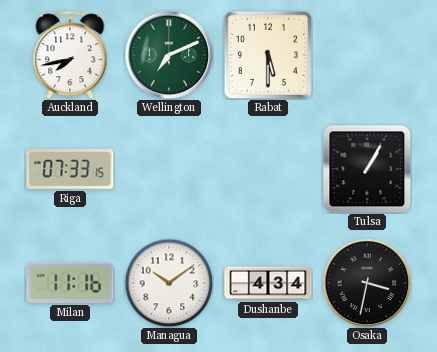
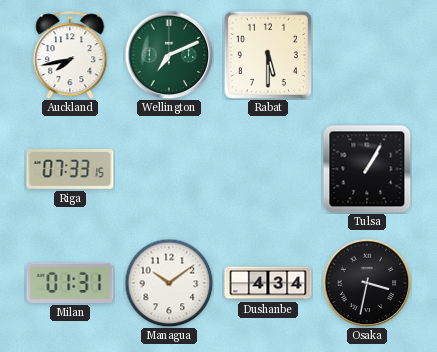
Milan: 11:16 -> 01:31 (70, 283)
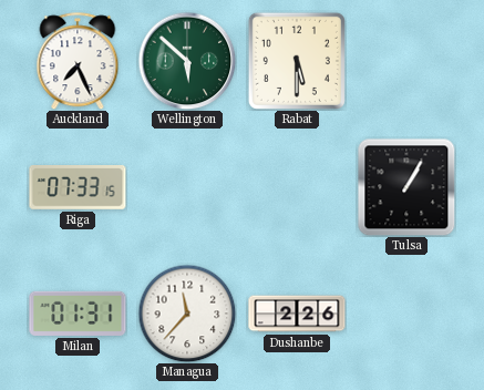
Auckland: 7:43 -> 7:26 (78, 61)
Wellington: 7:11 -> 5:52 (187, 61)
Managua: 10:09 -> 11:37 (187, 314)
Dushanbe: 4:34 -> 2:26 (297, 314)
Osaka: 3:32 -> none (367, 283)
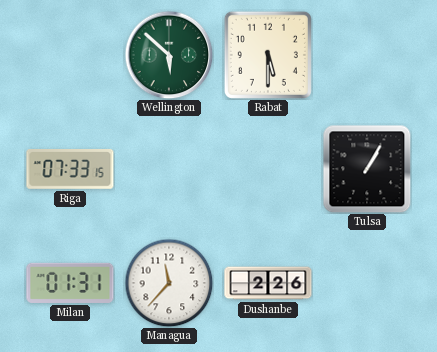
Auckland: 7:26 -> none (78, 61)
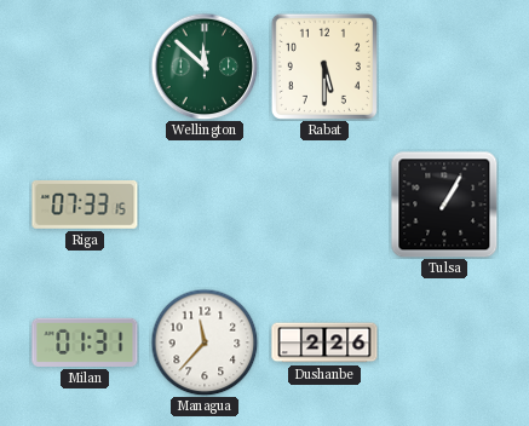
Wellington: 5:52 -> 11:52 (205, 67)
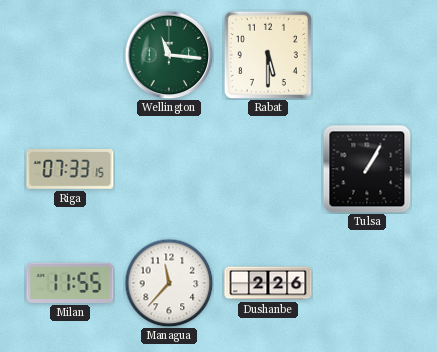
Wellington: 11:52 -> 11:16 (169, 55)
Milan: 01:31 -> 11:55 (70, 283)
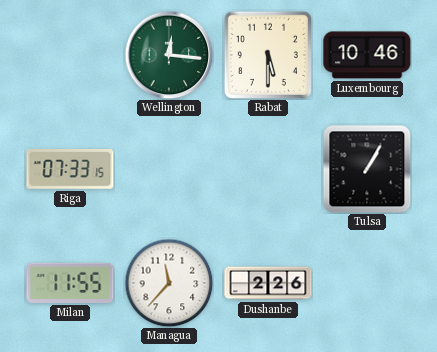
Wellington: 11:16 -> 12:16 (169, 55)
Luxembourg: none -> 10:46 (367, 55)
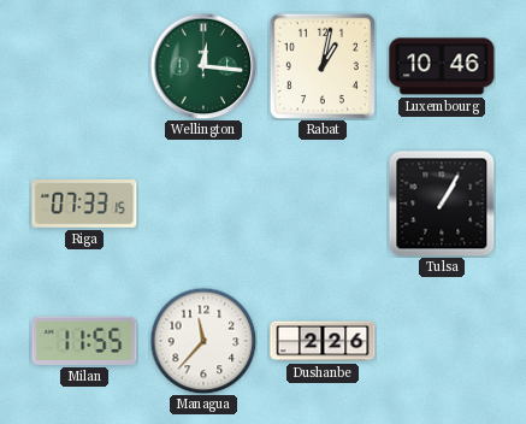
Rabat: 5:30 -> 1:02 (323, 66)
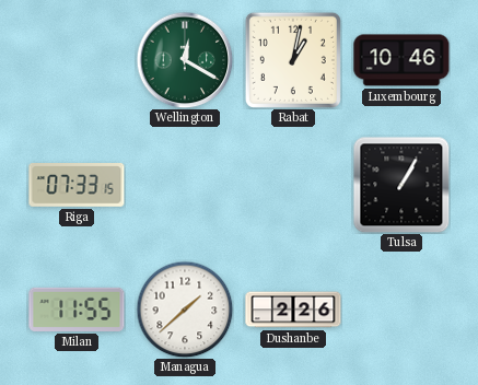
Wellington: 12:16 -> 12:20 (185, 60)
Managua: 11:37 -> 1:38 (185, 310)
